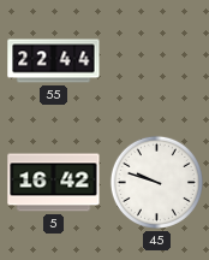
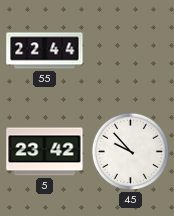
5: 16:42 -> 23:42 (45, 152)
45: 9:48 -> 9:53 (130, 151)
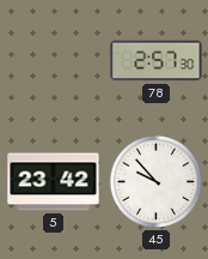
55: 22:44 -> none (45, 51)
78: none -> 2:57 (157, 61)
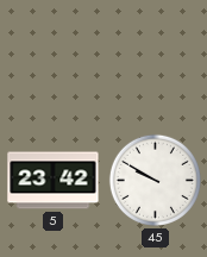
78: 2:57 -> none (157, 61)
45: 9:53 -> 9:50 (155, 180)
